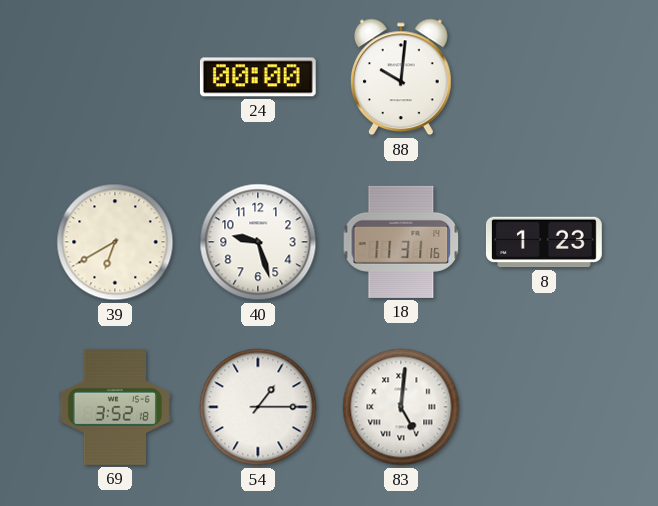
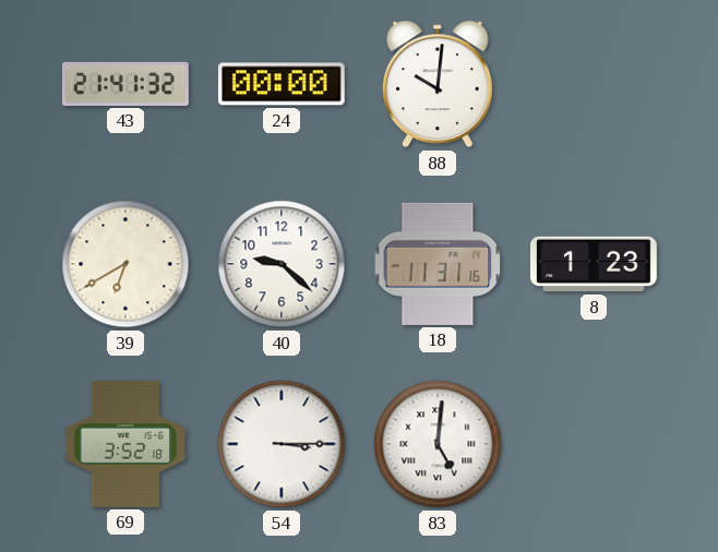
43: none -> 21:41 (125, 84)
40: 9:27 -> 9:22 (282, 264)
54: 1:15 -> 3:15 (282, 444)
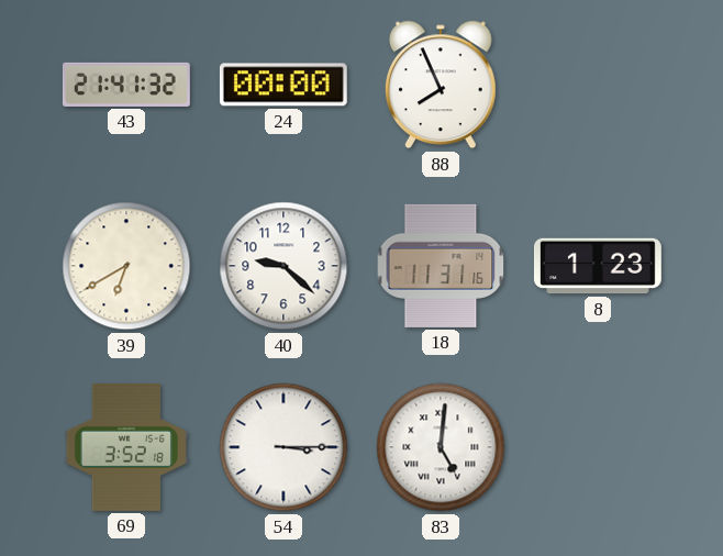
88: 10:01 -> 7:56 (441, 85)
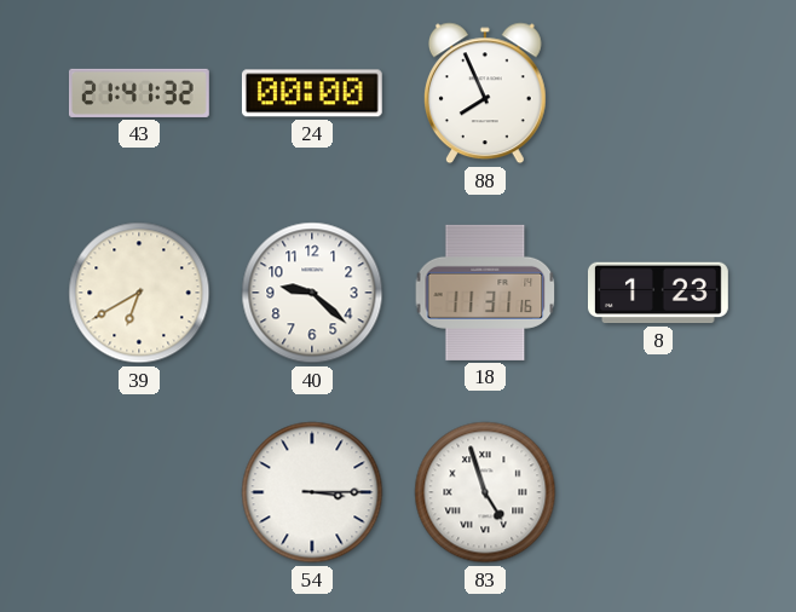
69: 3:52 -> none (126, 447)
83: 5:01 -> 4:57 (485, 492)
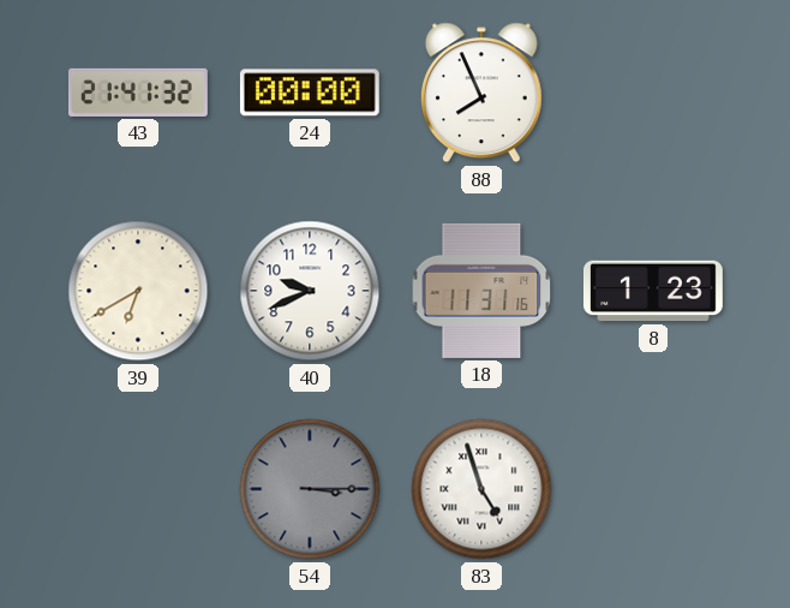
40: 9:22 -> 9:41 (310, 291)
54 dial: white -> grey (310, 489)
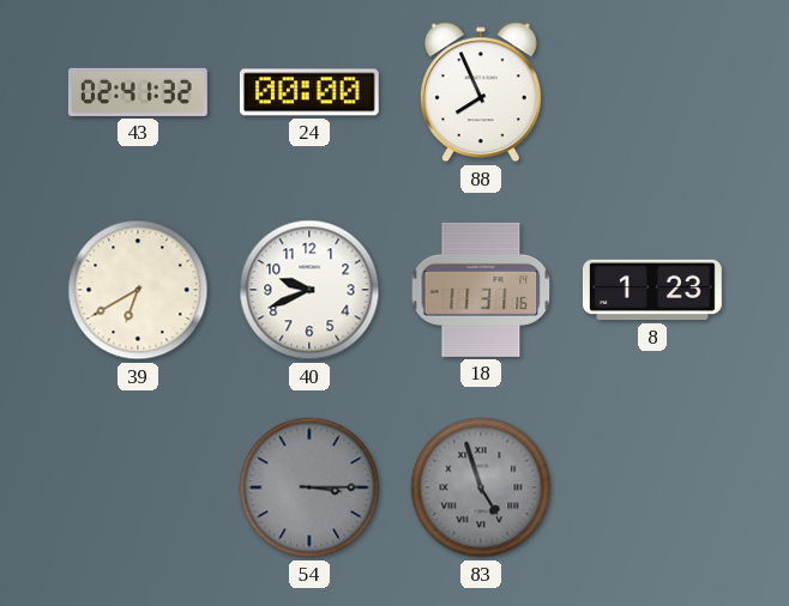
43: 21:41 -> 02:41 (138, 92)
83 dial: white -> grey (481, 487)
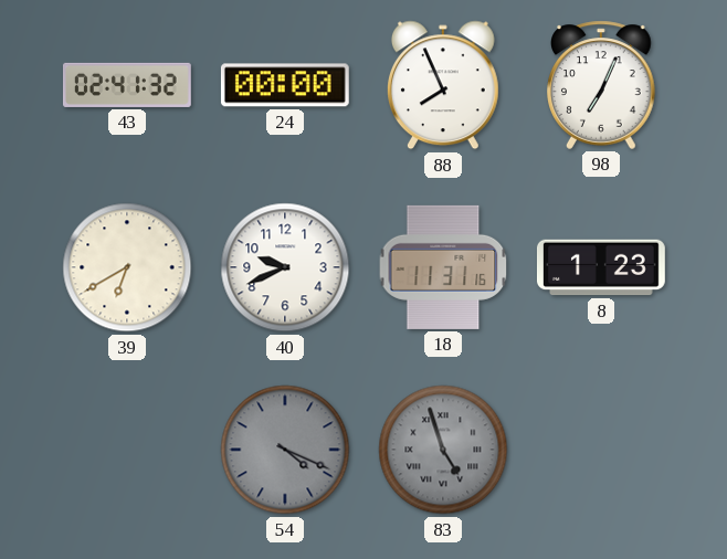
98: none -> 7:04 (601, 85)
54: 3:15 -> 4:19 (285, 450)
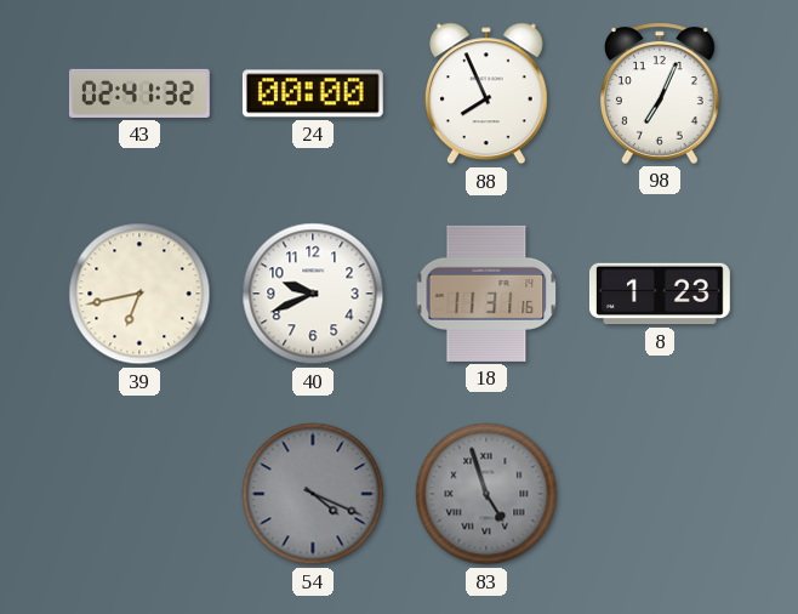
39: 6:40 -> 6:43 (139, 294)
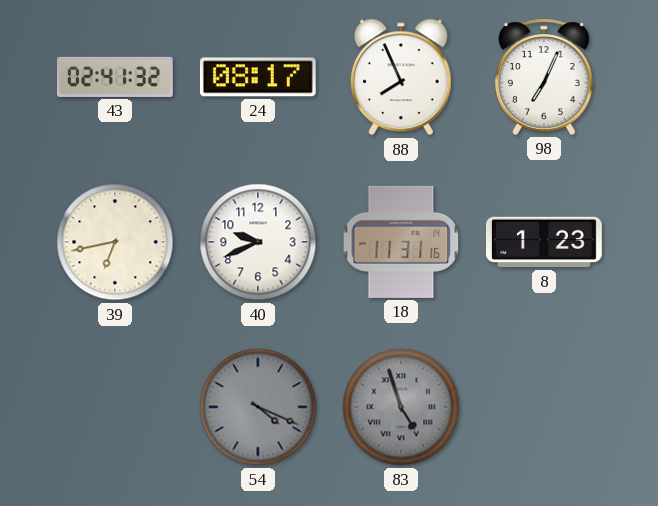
24: 00:00 -> 08:17 (258, 77)
